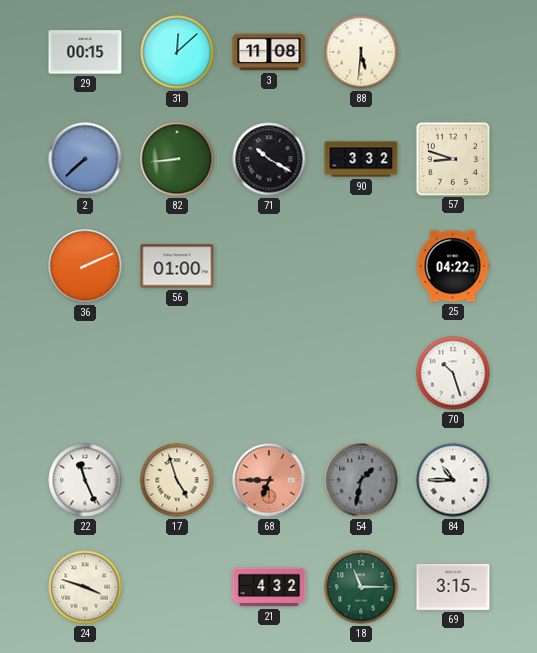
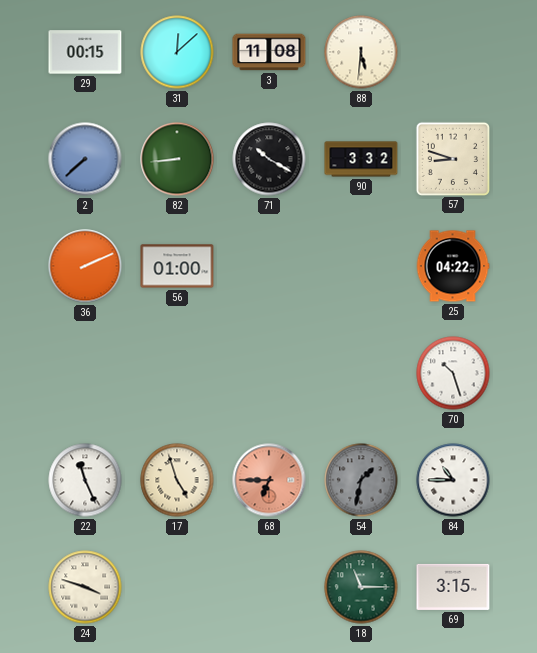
21: 4:32 -> none (269, 587)
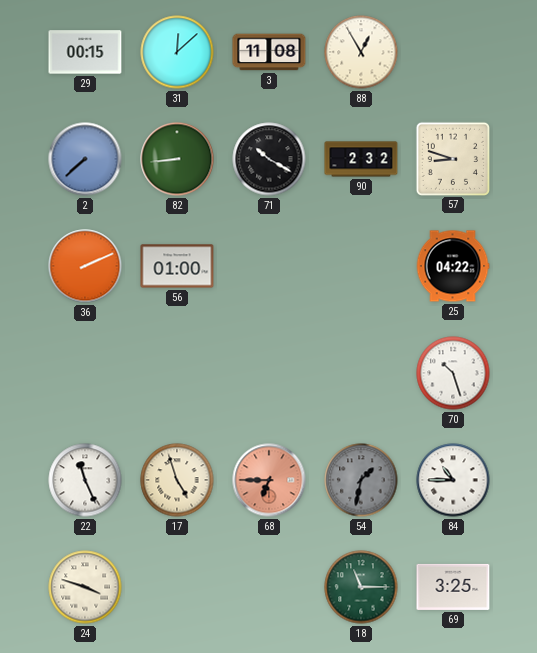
88: 5:31 -> 12:55 (361, 52)
90: 3:32 -> 2:32 (361, 159)
69: 3:15 -> 3:25 (453, 587)
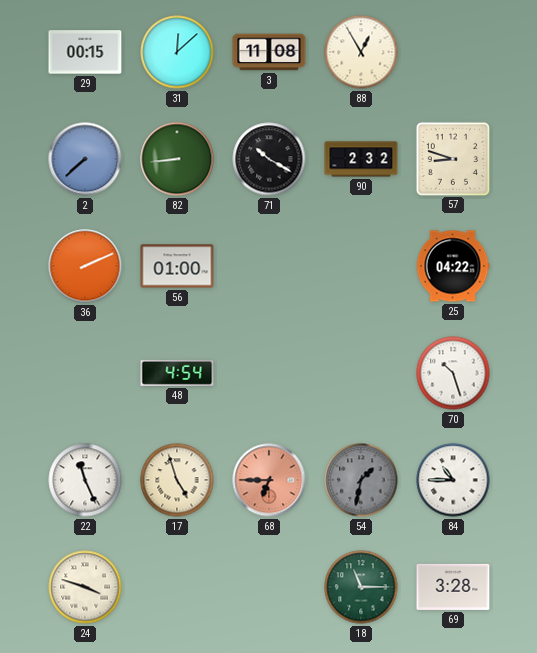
48: none -> 4:54 (177, 373)
69: 3:25 -> 3:28 (453, 587)
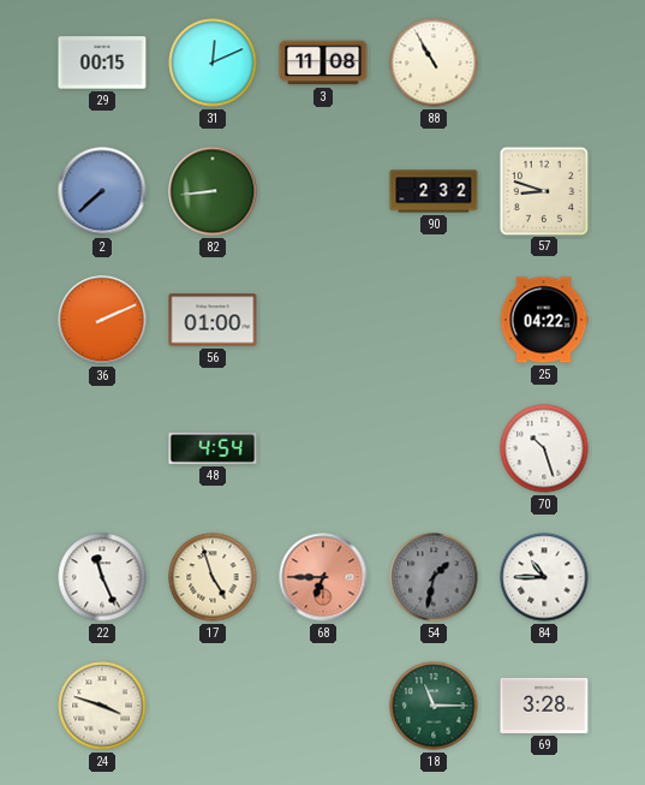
31: 12:08 -> 12:11 (213, 63)
88: 12:55 -> 10:55 (434, 63)
71: 10:20 -> none (269, 159)
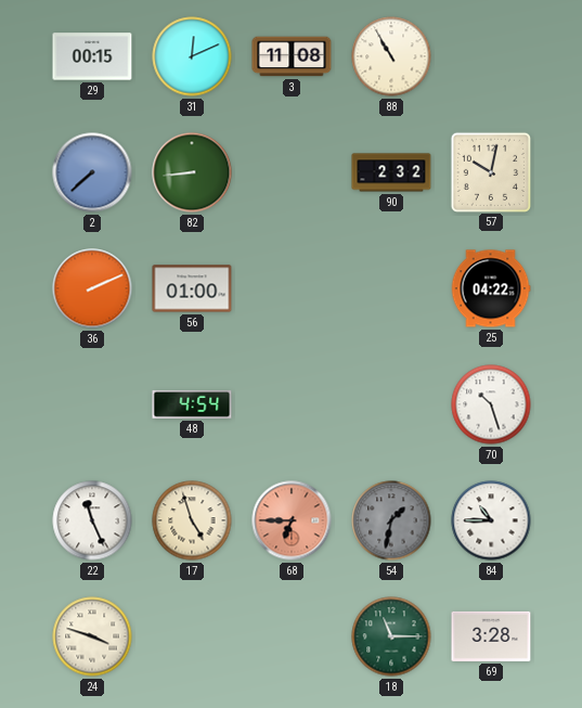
57: 8:48 -> 10:02 (490, 171)
